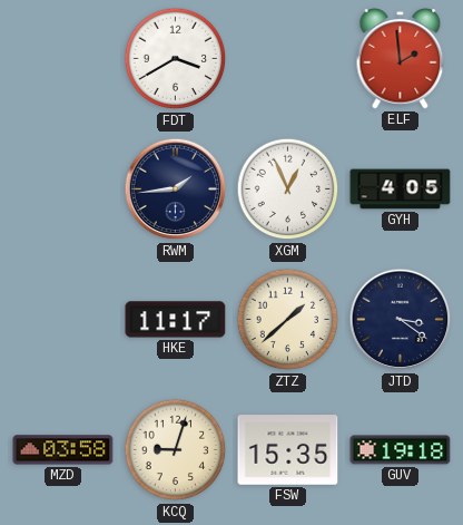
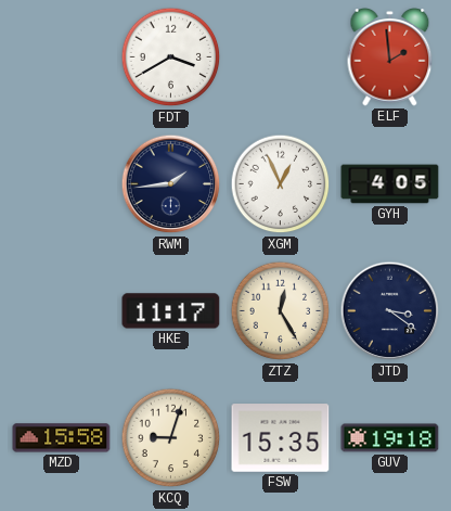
ZTZ: 1:38 -> 12:25 (281, 311)
MZD: 03:58 -> 15:58 (62, 438)
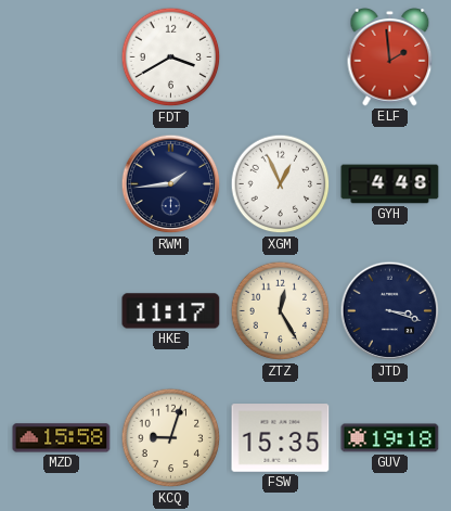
GYH: 4:05 -> 4:48 (390, 184)
JTD: 3:21 -> 3:18 (390, 311)
